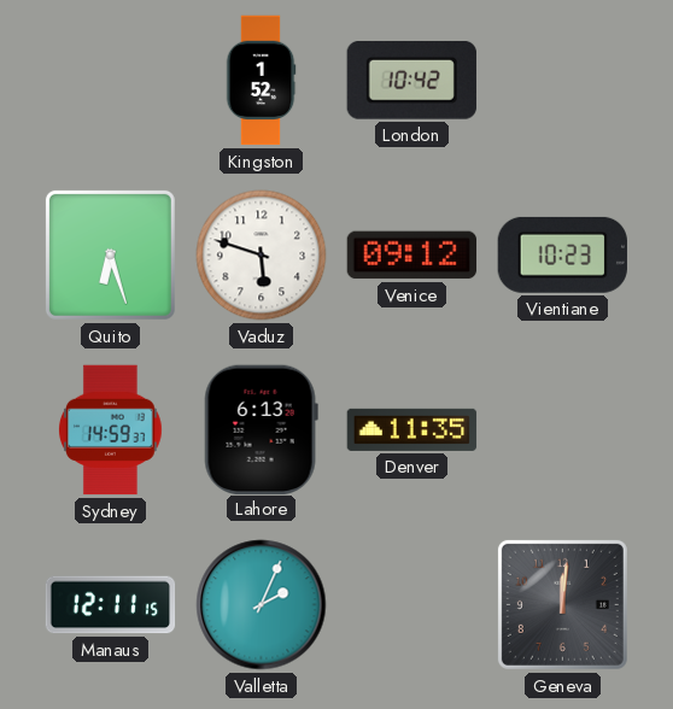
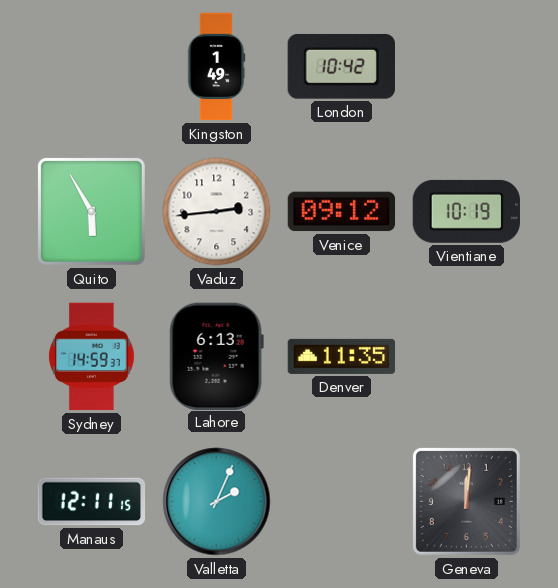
Kingston: 1:52 -> 1:49 (216, 67)
Quito: 6:27 -> 5:55 (91, 211)
Vaduz: 5:48 -> 2:44 (217, 212)
Vientiane: 10:23 -> 10:19 (466, 211)
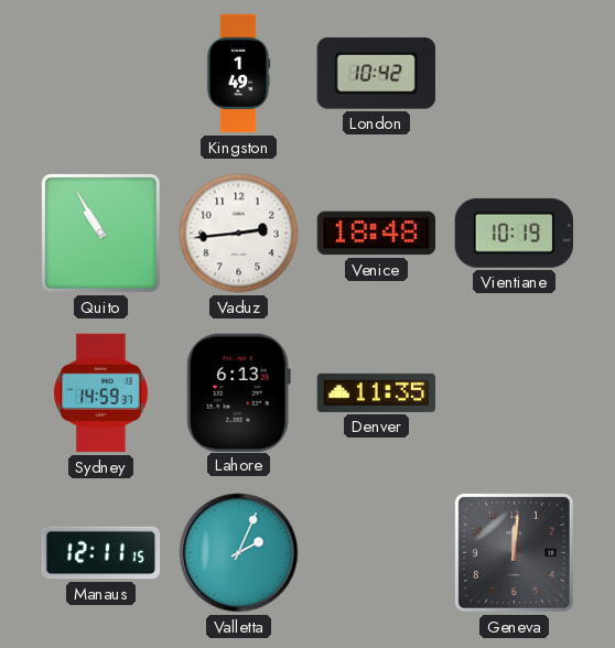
Quito: 5:55 -> 10:55 (100, 233)
Venice: 09:12 -> 18:48 (377, 234)
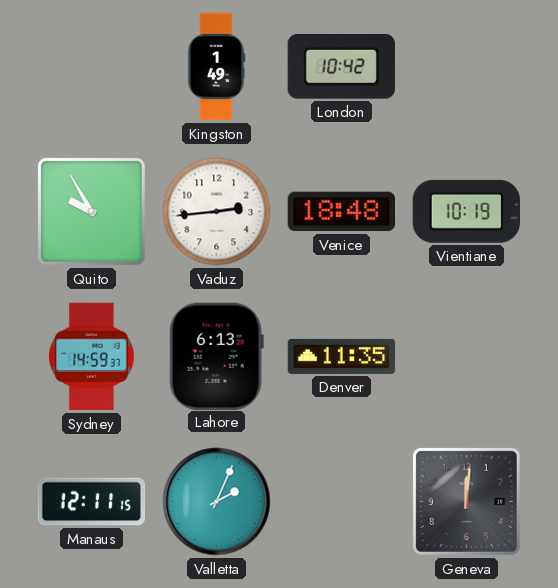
Quito: 10:55 -> 9:55 (91, 211)
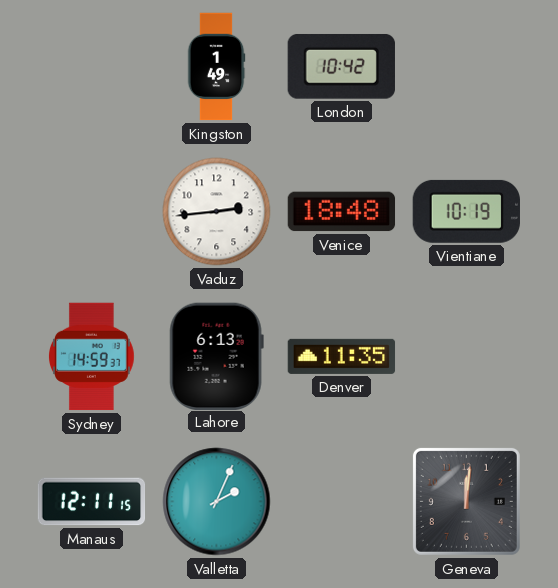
Quito: 9:55 -> none (91, 211)
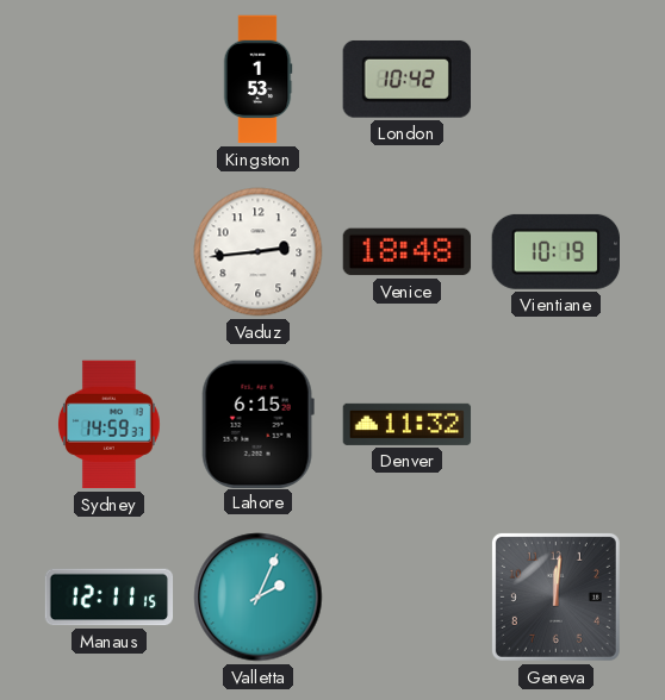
Kingston: 1:49 -> 1:53 (257, 80)
Lahore: 6:13 -> 6:15 (257, 424)
Denver: 11:35 -> 11:32 (408, 424)
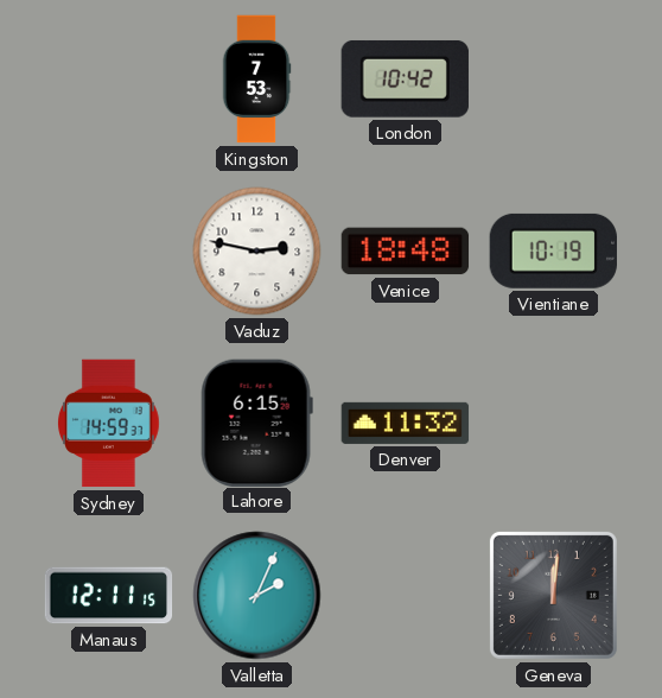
Kingston: 1:53 -> 7:53 (256, 80)
Vaduz: 2:44 -> 2:47 (257, 252)
